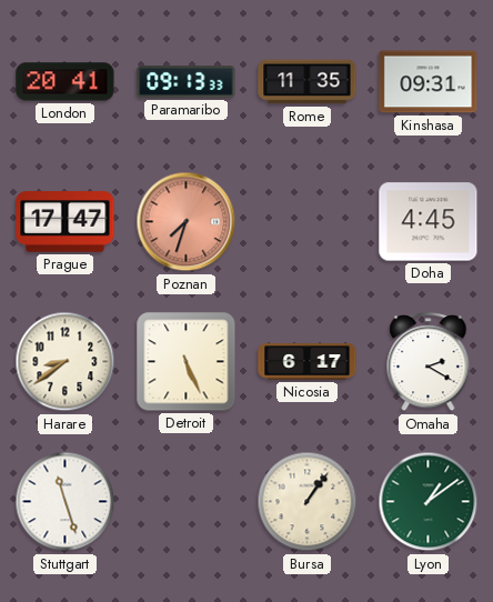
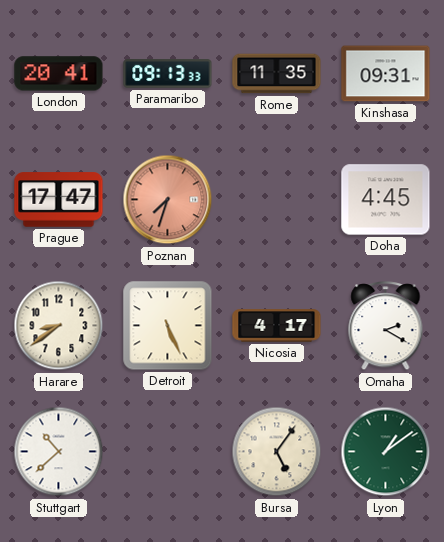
Nicosia: 6:17 -> 4:17 (277, 326)
Stuttgart: 11:27 -> 10:38 (59, 452)
Bursa: 1:06 -> 5:06 (277, 452)
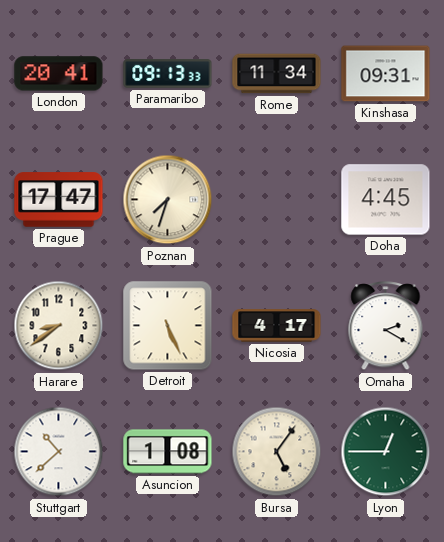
Rome: 11:35 -> 11:34 (277, 74)
Poznan dial: salmon -> cream (168, 200)
Asuncion: none -> 1:08 (168, 452)
Lyon: 1:09 -> 12:45 (386, 452)
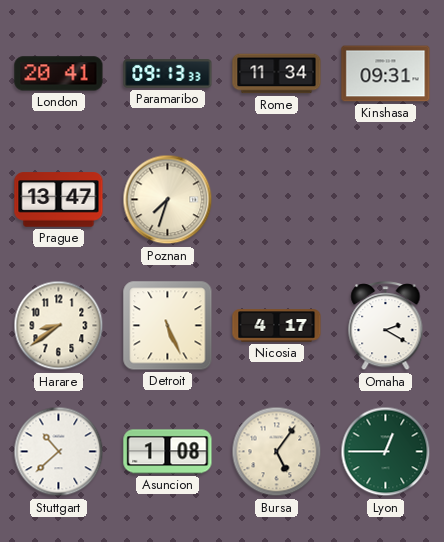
Prague: 17:47 -> 13:47 (59, 200)
Doha: 4:45 -> none (386, 200)
